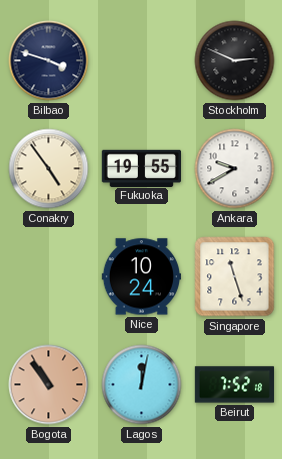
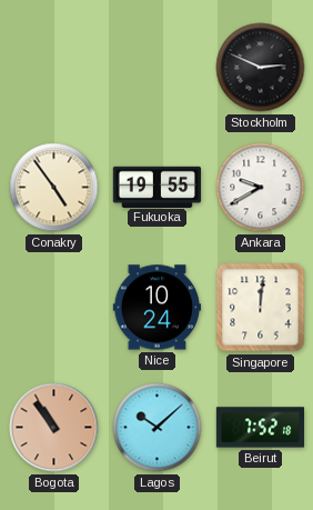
Bilbao: 3:48 -> none (49, 61)
Singapore: 11:27 -> 12:01 (261, 308)
Lagos: 12:02 -> 10:08 (158, 428)
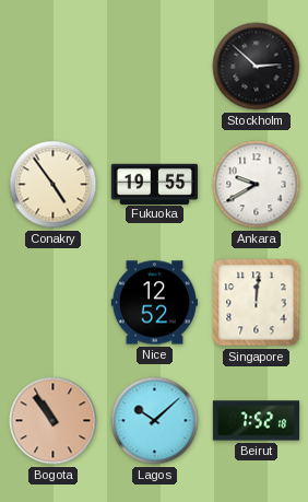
Stockholm: 2:49 -> 2:52 (257, 67)
Nice: 10:24 -> 12:52 (154, 303)
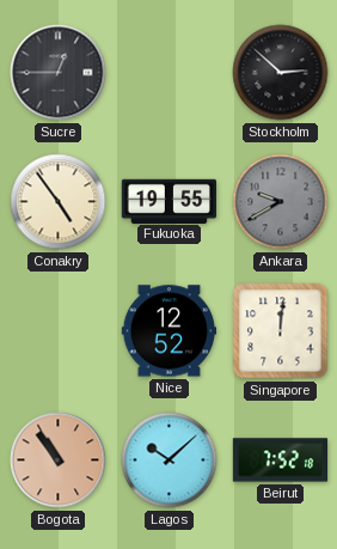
Sucre: none -> 12:45 (59, 73)
Ankara dial: white -> grey (281, 202)
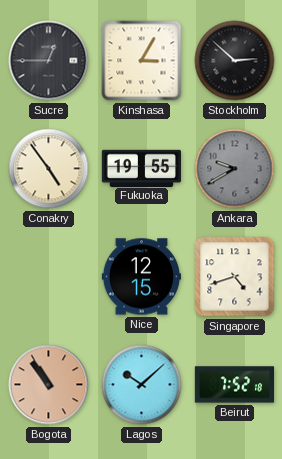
Kinshasa: none -> 3:05 (142, 61)
Nice: 12:52 -> 12:15 (141, 277)
Singapore: 12:01 -> 4:42 (235, 277)
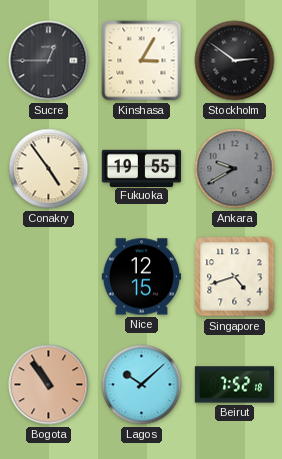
Stockholm: 2:52 -> 2:51 (235, 61)
